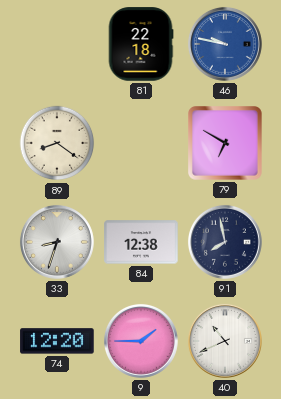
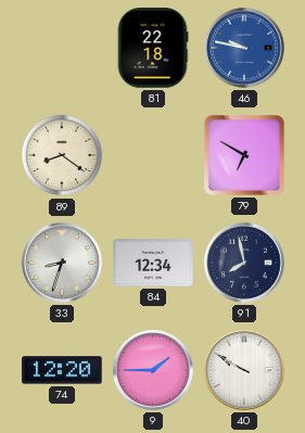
84: 12:38 -> 12:34 (153, 263)
40: 10:41 -> 9:50 (244, 370)
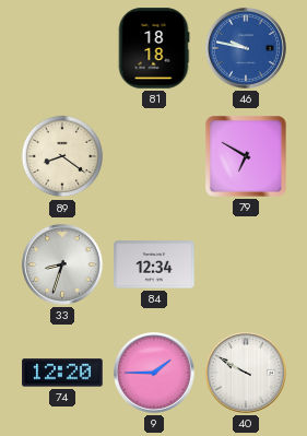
81: 22:18 -> 18:18 (154, 48)
91: 7:58 -> none (244, 263)
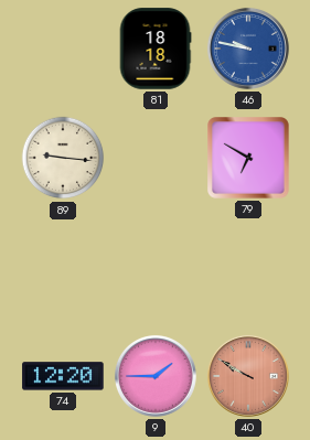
89: 8:21 -> 9:16 (63, 158)
33: 8:33 -> none (62, 264)
84: 12:34 -> none (154, 264)
40 dial: white -> salmon (248, 376)
